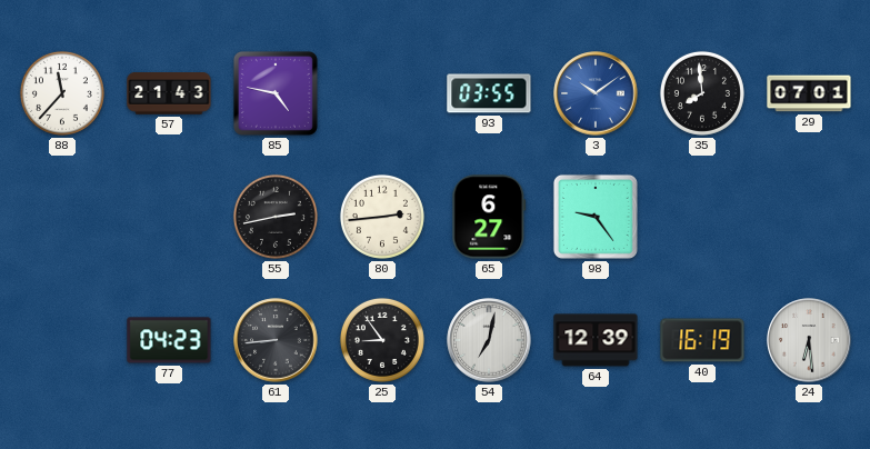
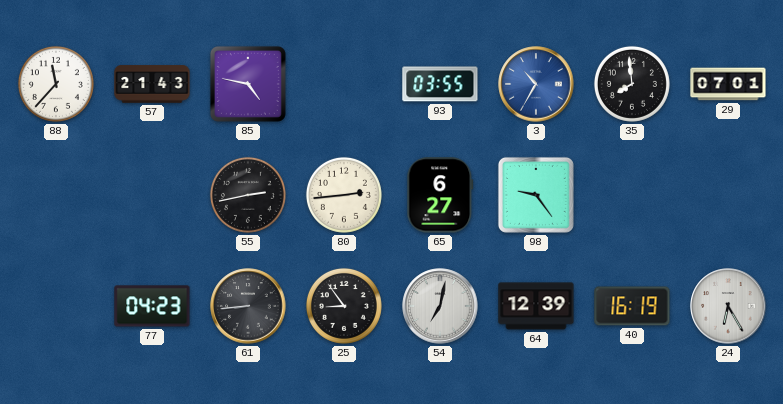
3: 10:09 -> 10:35 (536, 84)
24: 6:29 -> 6:25 (728, 306)
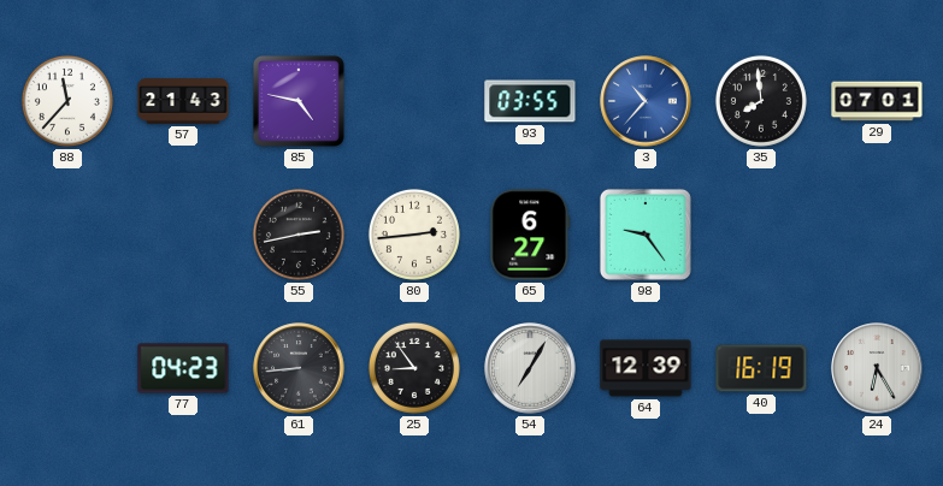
3: 10:35 -> 10:37 (646, 101)
54: 7:02 -> 7:05 (530, 368)
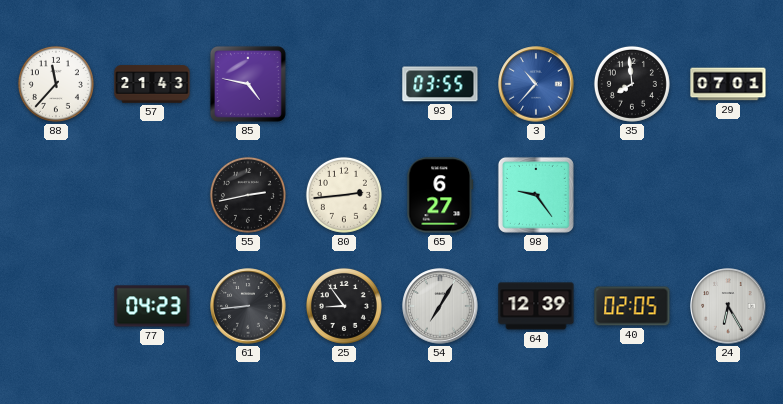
40: 16:19 -> 02:05 (632, 306)
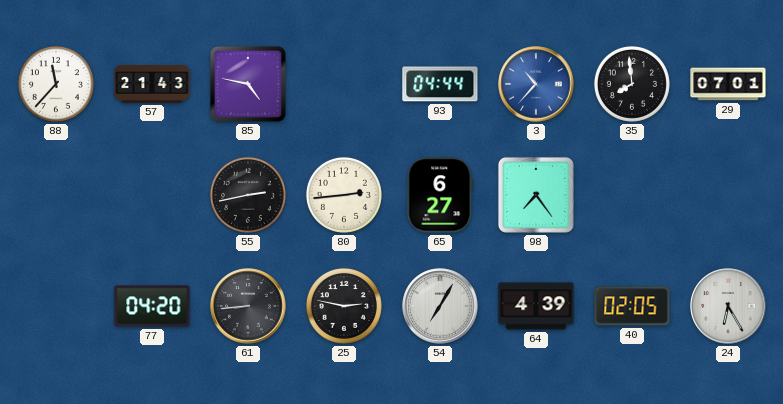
93: 03:55 -> 04:44 (440, 84)
98: 9:24 -> 7:24 (536, 195)
77: 04:23 -> 04:20 (152, 306)
25: 8:54 -> 2:47 (344, 306)
64: 12:39 -> 4:39 (536, 306)
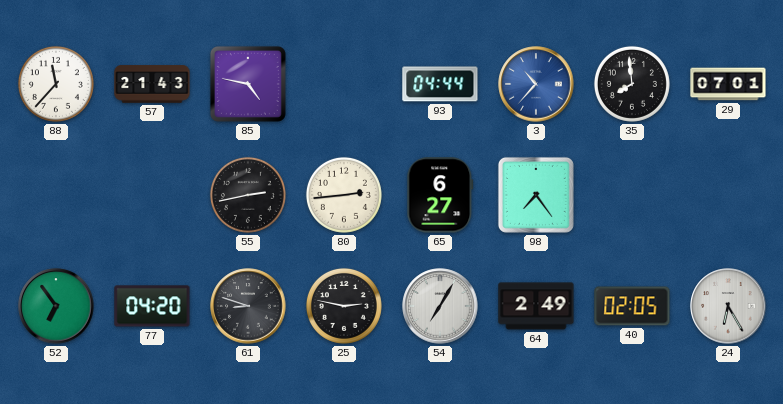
52: none -> 6:54 (56, 306)
61: 8:44 -> 8:48 (248, 306)
64: 4:39 -> 2:49 (536, 306)
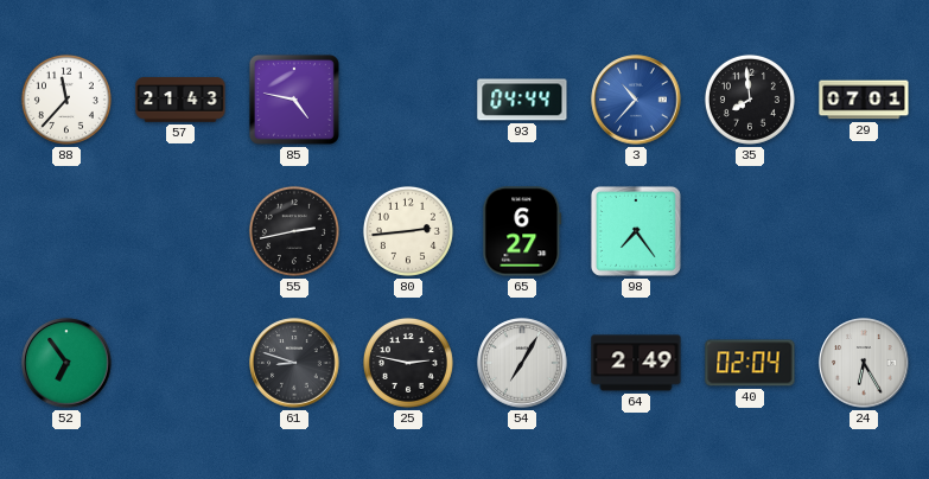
77: 04:20 -> none (152, 306)
40: 02:05 -> 02:04 (750, 363)
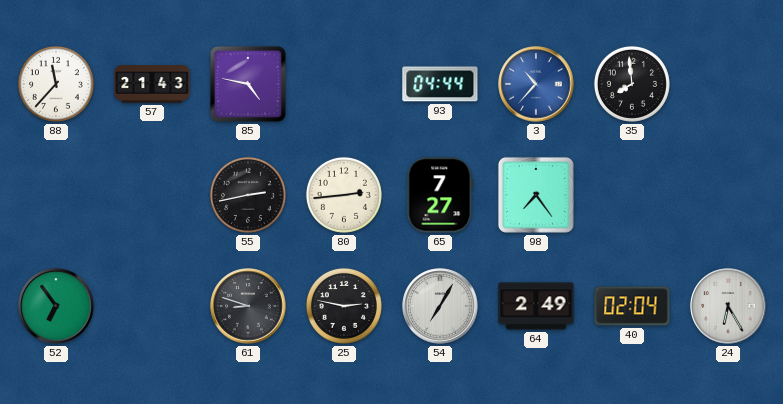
29: 07:01 -> none (864, 100)
65: 6:27 -> 7:27 (440, 195)
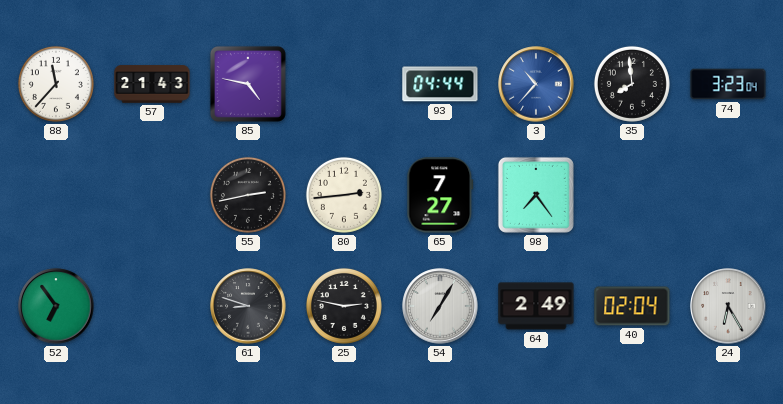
74: none -> 3:23 (728, 84)
